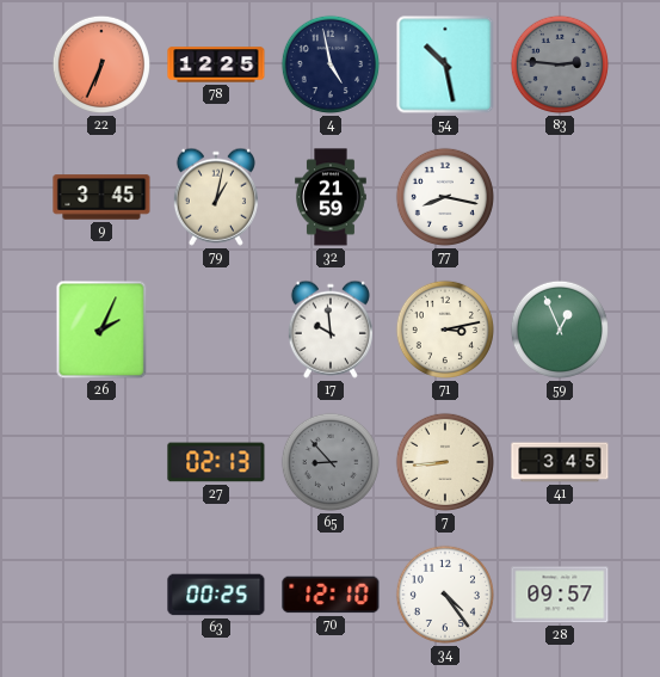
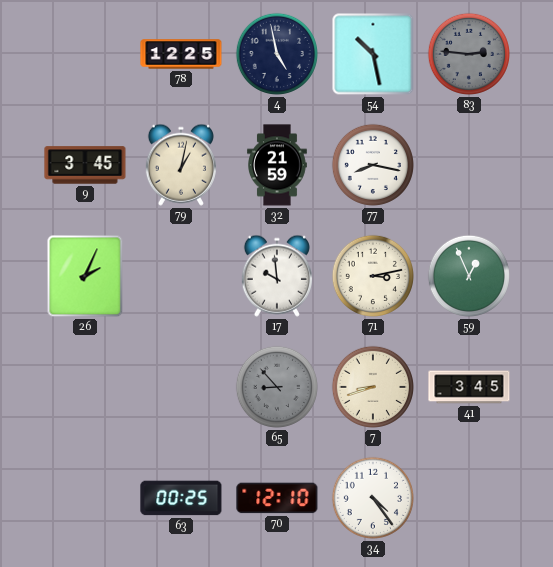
22: 6:34 -> none (101, 64)
27: 02:13 -> none (216, 462)
7: 8:44 -> 8:42 (373, 387)
28: 09:57 -> none (560, 595)
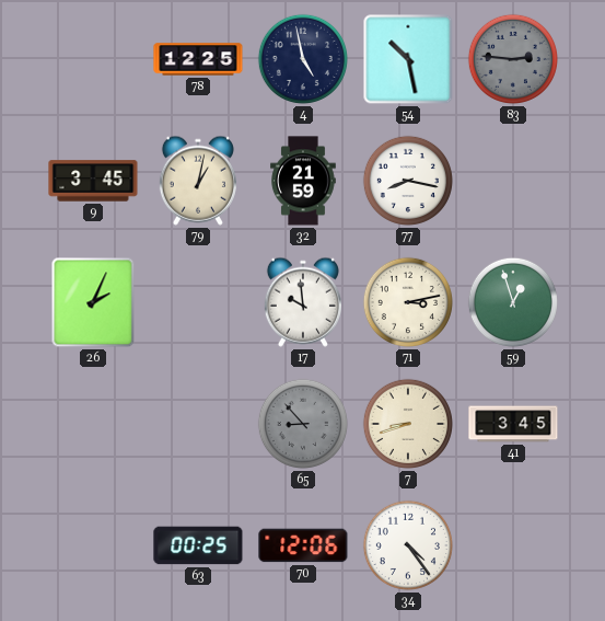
59: 12:56 -> 12:57 (513, 302)
70: 12:10 -> 12:06 (303, 545)
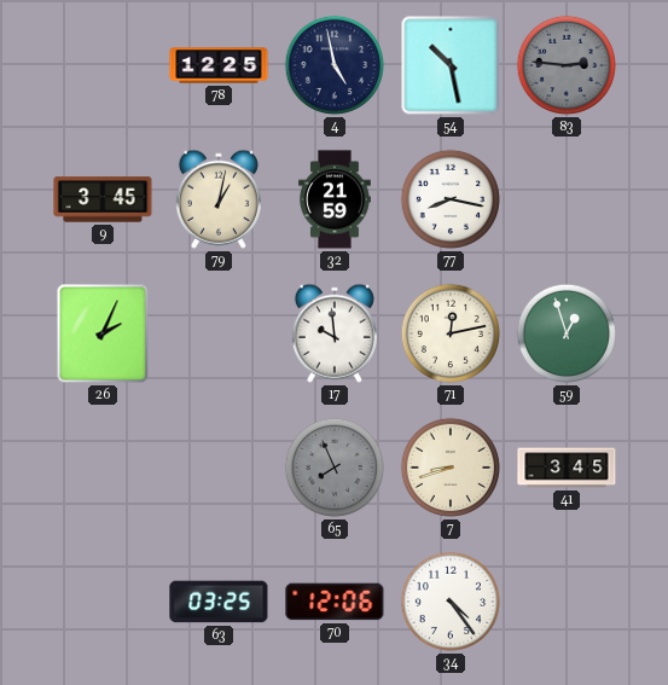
71: 3:13 -> 12:13 (451, 333)
65: 8:53 -> 7:56 (335, 468)
63: 00:25 -> 03:25 (219, 602)
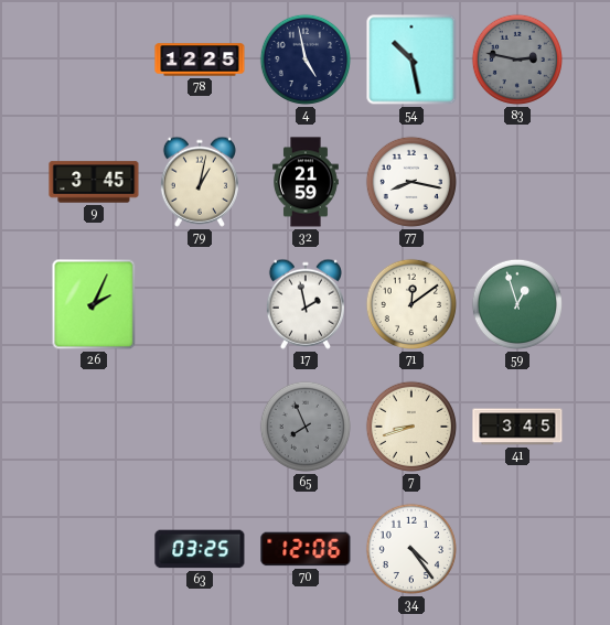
83: 2:46 -> 2:47 (517, 60)
17: 9:59 -> 1:58 (306, 304)
71: 12:13 -> 12:09 (411, 304)
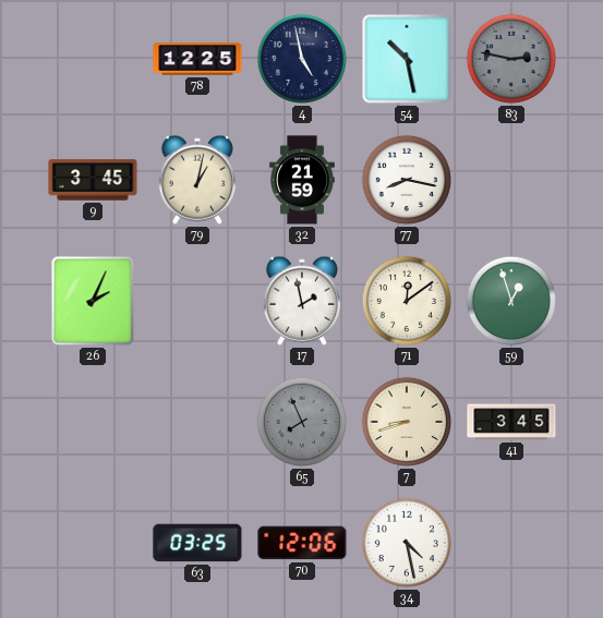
34: 4:24 -> 4:28 (407, 543)
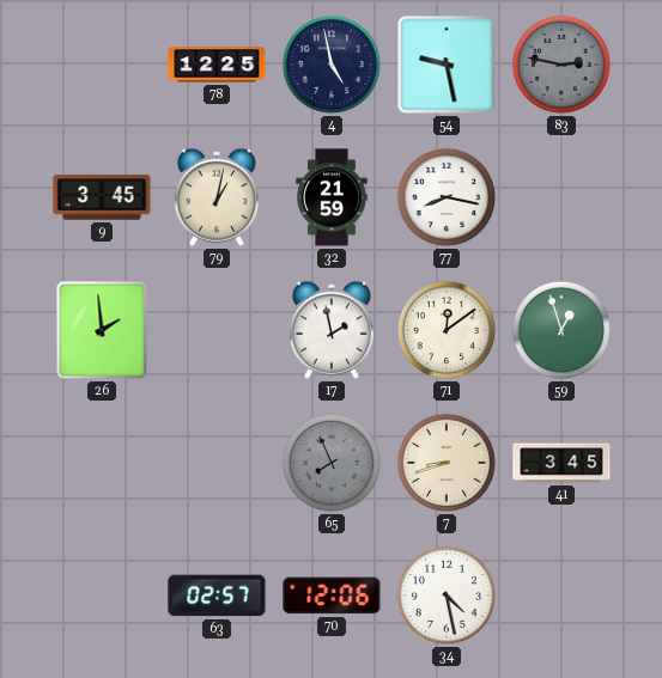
54: 10:28 -> 9:28 (447, 65)
26: 2:04 -> 1:59 (102, 330)
63: 03:25 -> 02:57 (217, 595)
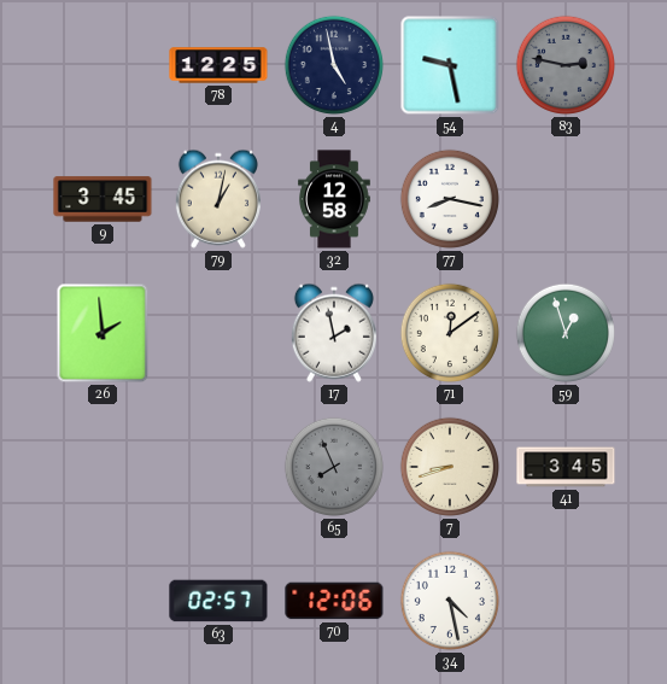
32: 21:59 -> 12:58 (335, 199)
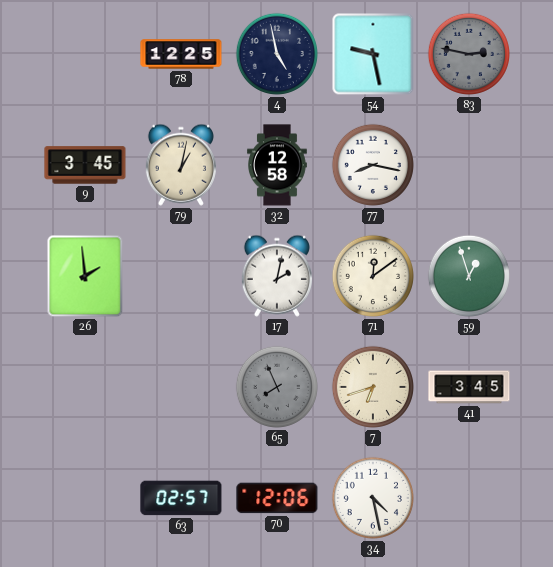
17: 1:58 -> 2:02 (277, 276)
7: 8:42 -> 6:42 (373, 387)
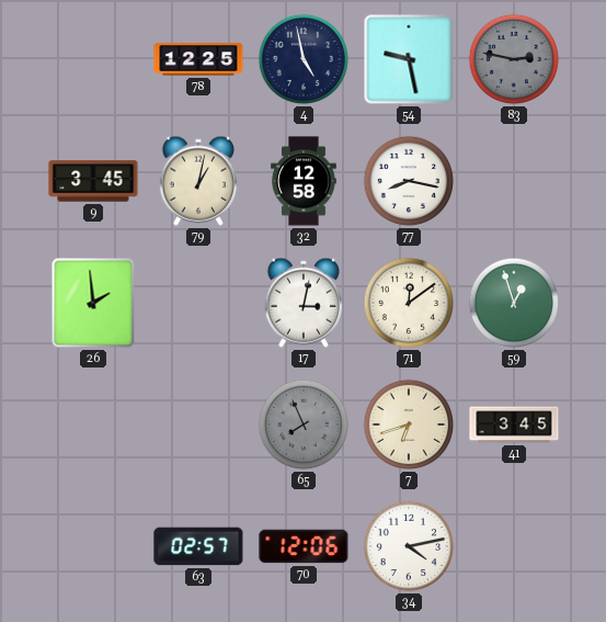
17: 2:02 -> 3:02 (304, 303)
34: 4:28 -> 4:13 (409, 546)
